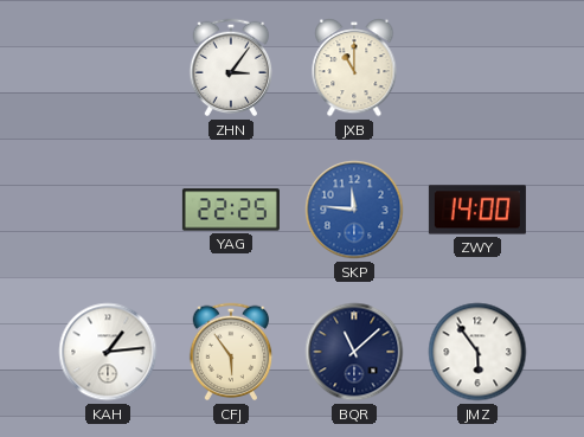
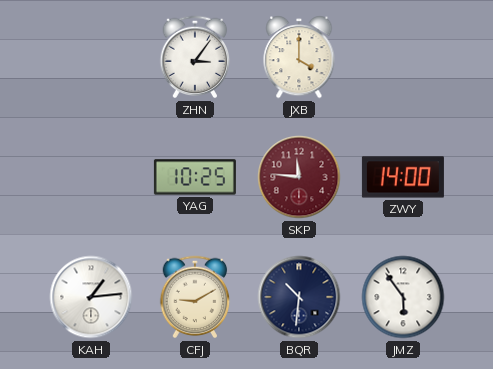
JXB: 11:00 -> 4:00 (299, 58)
YAG: 22:25 -> 10:25 (195, 177)
SKP dial: blue -> burgundy (299, 177)
CFJ: 5:54 -> 9:10 (195, 297)
BQR: 11:08 -> 10:31 (299, 297)
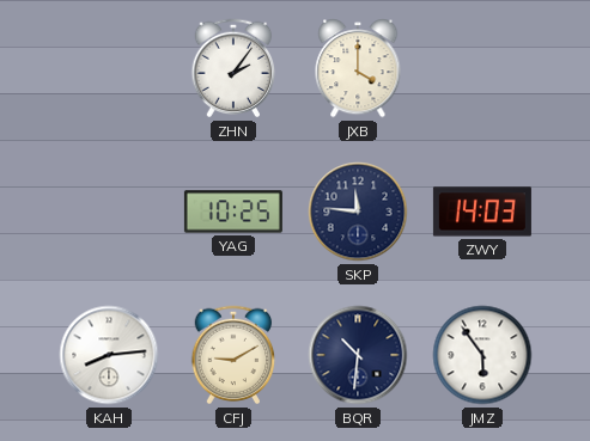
ZHN: 3:06 -> 2:06 (233, 68)
SKP dial: burgundy -> navy (358, 212)
ZWY: 14:00 -> 14:03 (482, 212)
KAH: 1:14 -> 8:14 (109, 355)
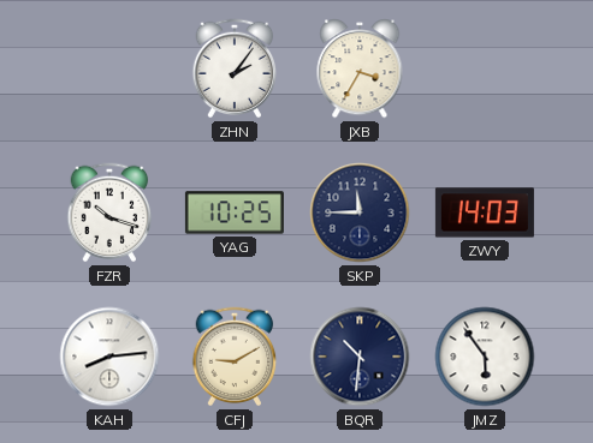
JXB: 4:00 -> 3:35 (360, 70)
FZR: none -> 10:18 (109, 212)
SKP: 11:46 -> 11:45 (360, 212)
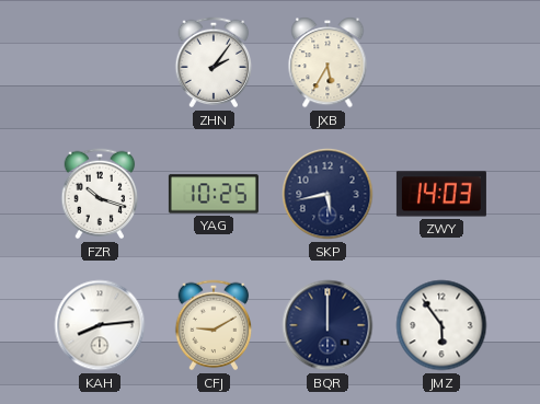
JXB: 3:35 -> 5:35 (328, 64)
SKP: 11:45 -> 5:43 (328, 194)
BQR: 10:31 -> 12:00 (328, 325)
